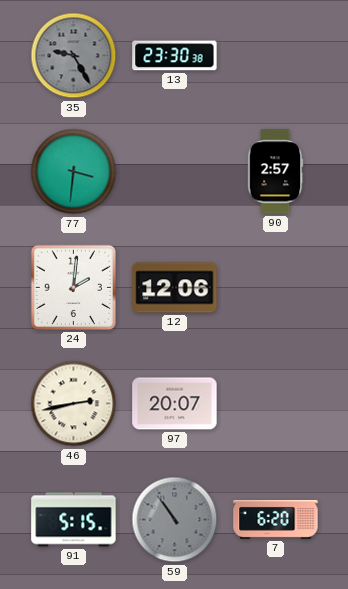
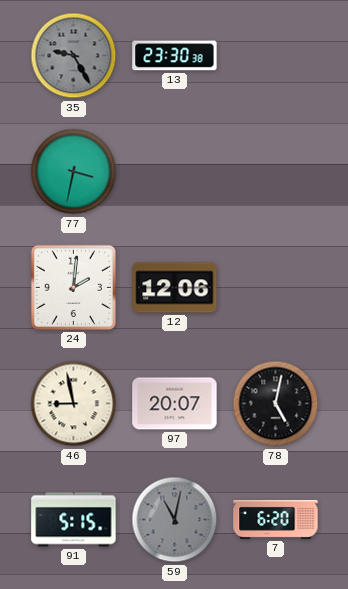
77: 3:31 -> 3:32 (74, 172)
90: 2:57 -> none (275, 172)
46: 2:43 -> 8:58 (74, 404)
78: none -> 5:02 (276, 404)
59: 10:54 -> 11:02 (175, 520)
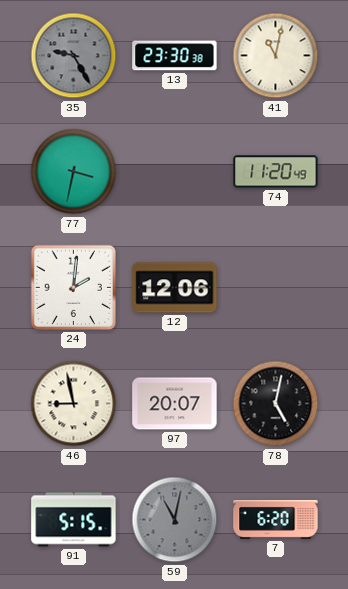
41: none -> 11:02 (276, 56)
74: none -> 11:20 (276, 172)
